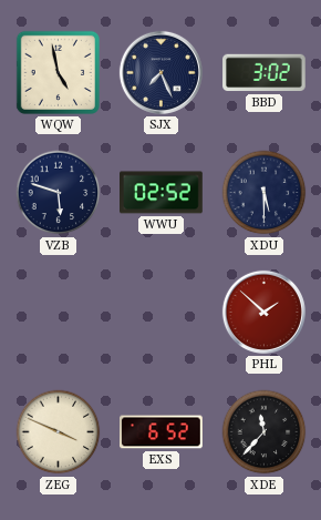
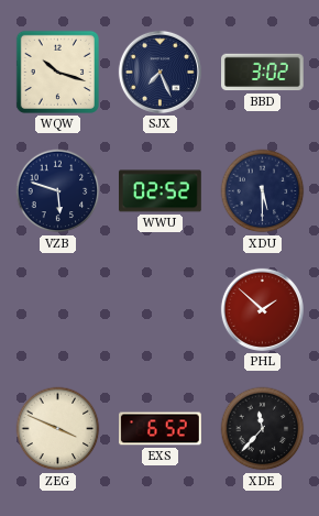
WQW: 4:58 -> 10:18 (57, 72)
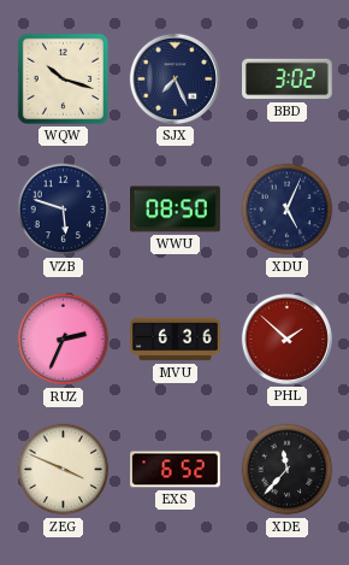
WWU: 02:52 -> 08:50 (176, 210)
XDU: 5:30 -> 5:04 (288, 210)
RUZ: none -> 2:34 (64, 340)
MVU: none -> 6:36 (176, 340)
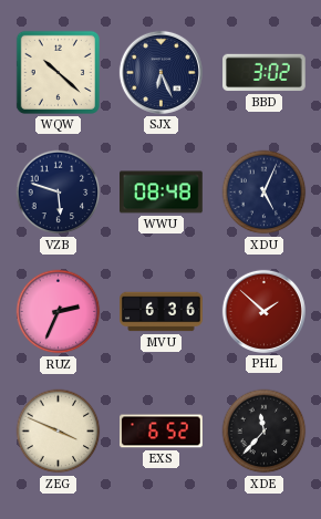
WQW: 10:18 -> 10:22 (58, 72)
SJX: 7:26 -> 6:26 (161, 72)
WWU: 08:50 -> 08:48 (162, 193)
